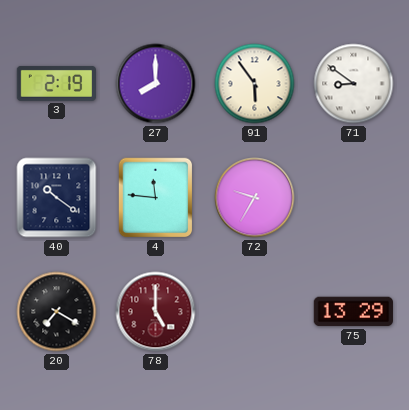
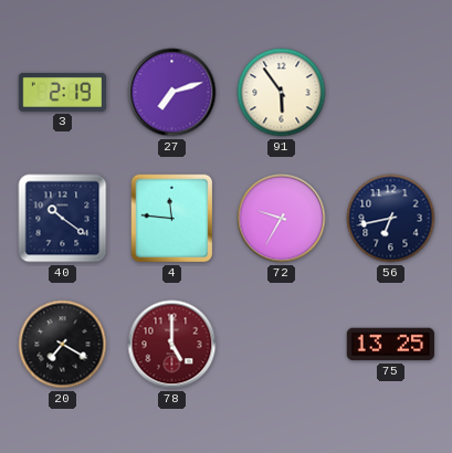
27: 8:00 -> 7:12 (172, 93)
71: 8:51 -> none (354, 84)
56: none -> 6:43 (391, 219)
75: 13:29 -> 13:25 (390, 345)
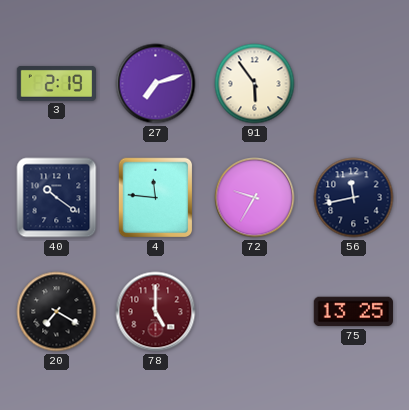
56: 6:43 -> 11:43 (354, 198)
